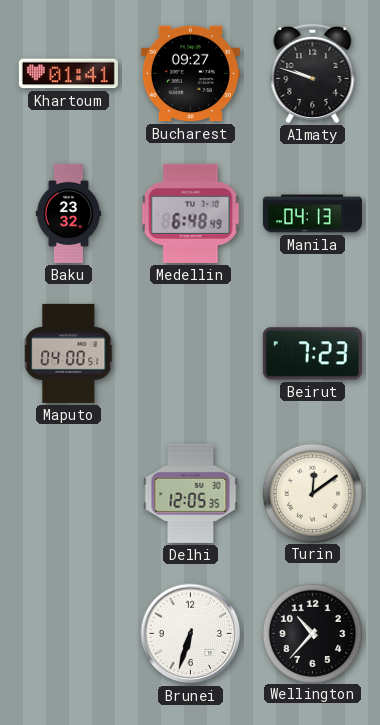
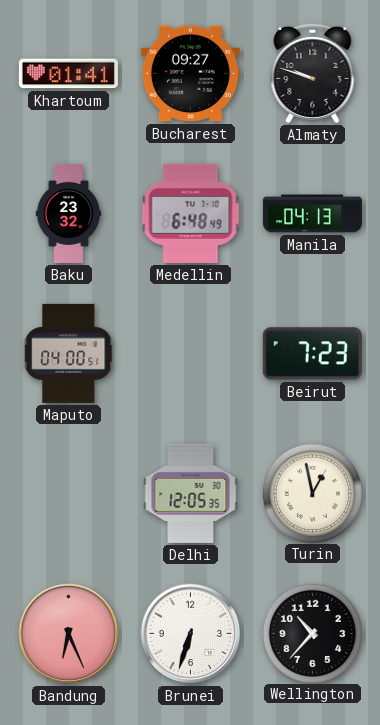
Turin: 12:09 -> 12:58 (312, 493)
Bandung: none -> 6:26 (69, 634)
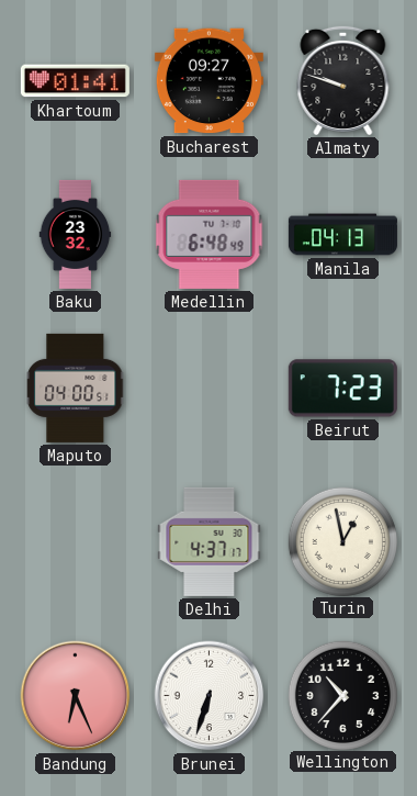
Delhi: 12:05 -> 4:37 (210, 541)
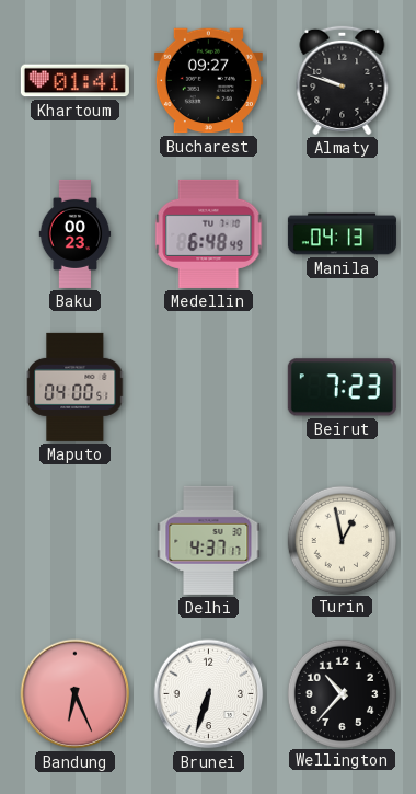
Baku: 23:32 -> 00:23 (76, 233)
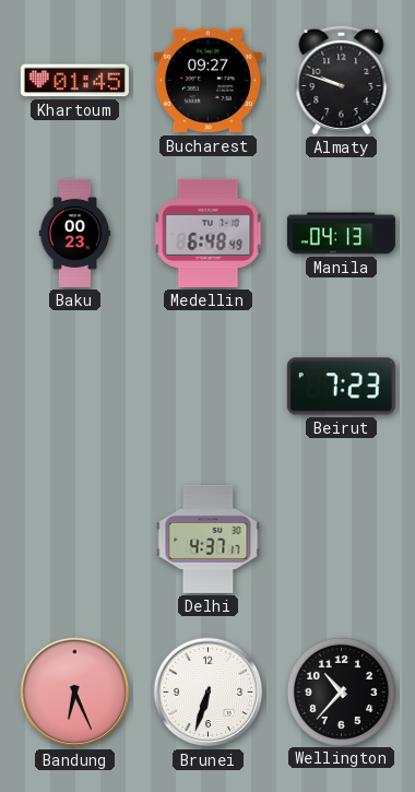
Khartoum: 01:41 -> 01:45 (74, 81)
Maputo: 04:00 -> none (76, 387)
Turin: 12:58 -> none (342, 540)
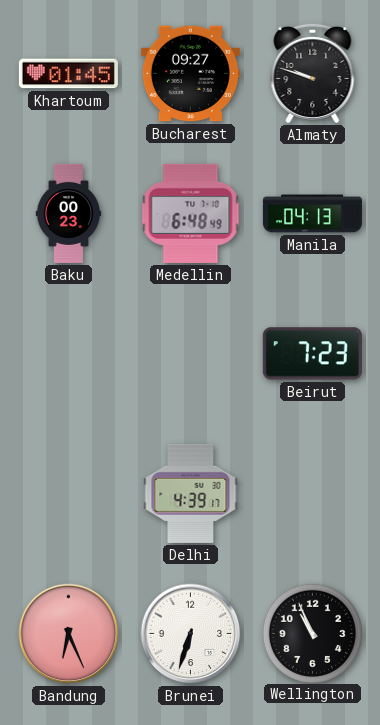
Delhi: 4:37 -> 4:39 (191, 493)
Wellington: 10:37 -> 10:56 (312, 633)
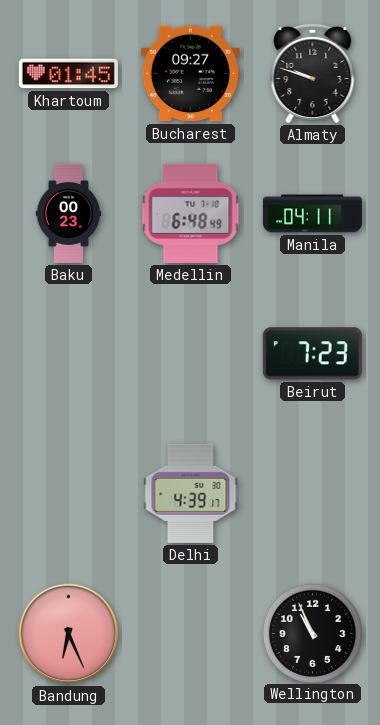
Manila: 04:13 -> 04:11 (312, 214)
Brunei: 6:33 -> none (191, 634)
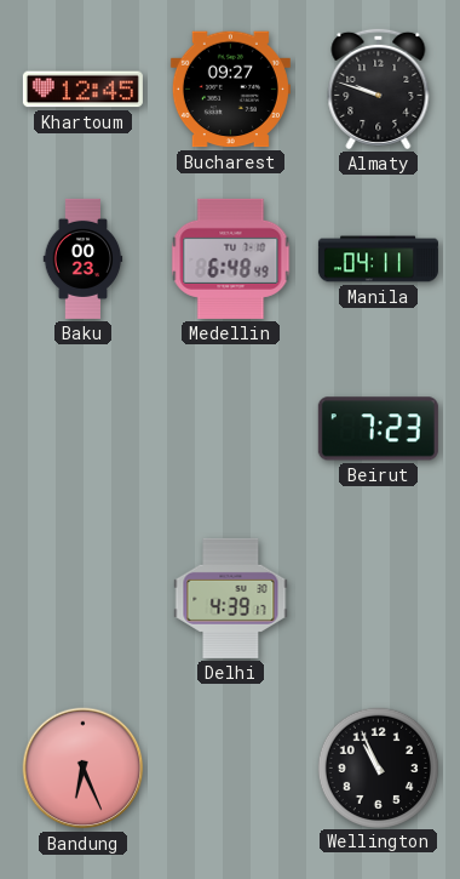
Khartoum: 01:45 -> 12:45 (82, 90)
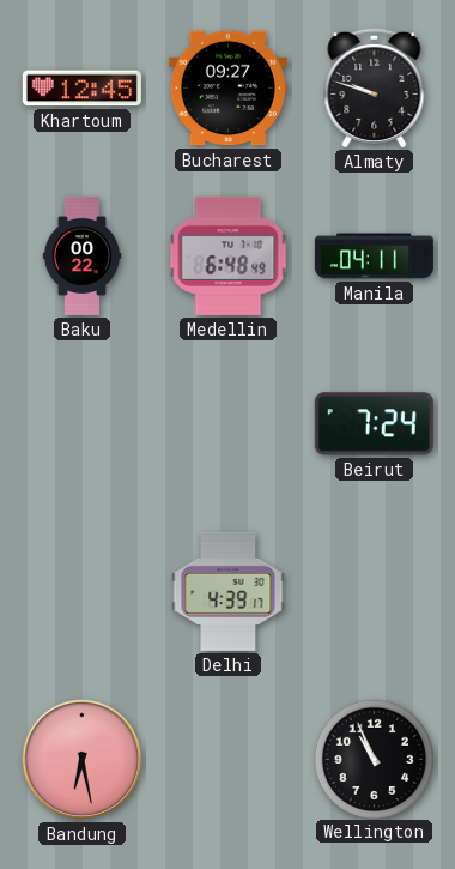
Baku: 00:23 -> 00:22 (83, 255)
Beirut: 7:23 -> 7:24 (374, 424)
Bandung: 6:26 -> 6:28 (83, 760)
